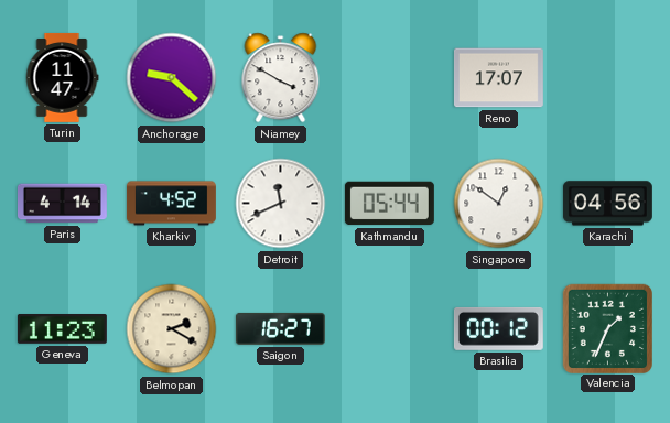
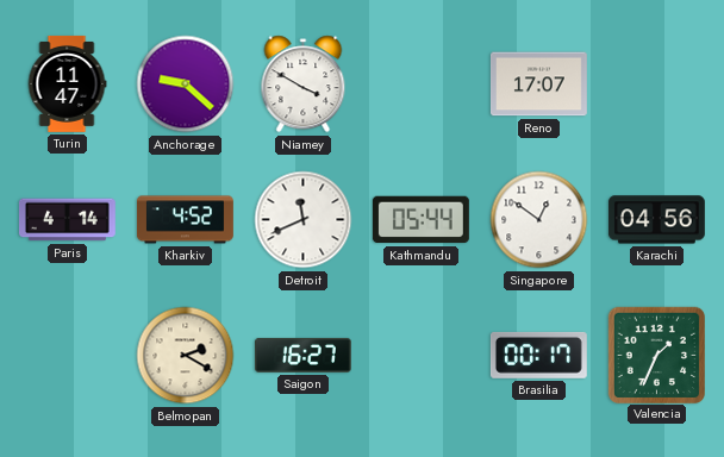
Geneva: 11:23 -> none (62, 329)
Brasilia: 00:12 -> 00:17 (538, 355)
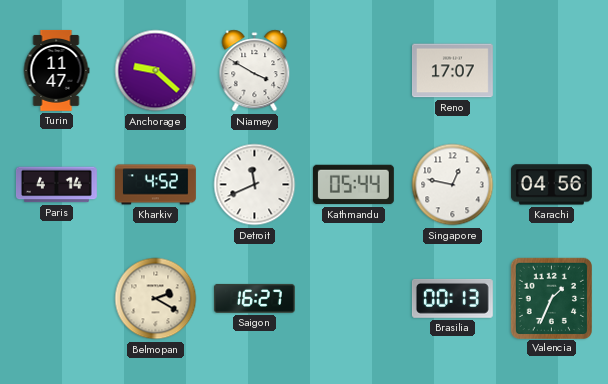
Singapore: 12:51 -> 12:47 (453, 185)
Brasilia: 00:17 -> 00:13 (452, 298)
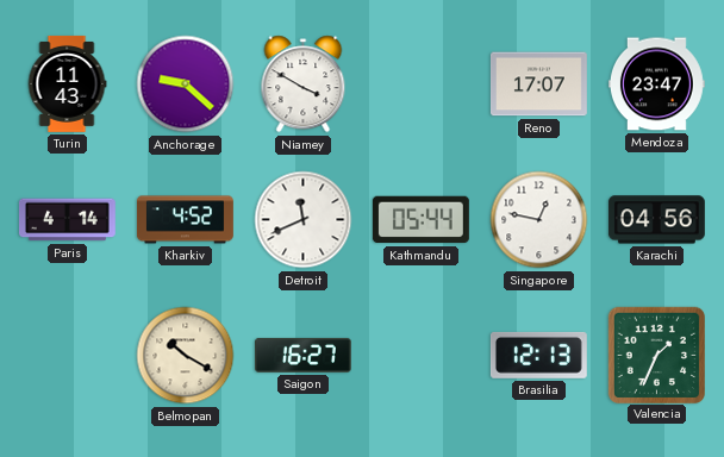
Turin: 11:47 -> 11:43 (67, 83)
Mendoza: none -> 23:47 (656, 84)
Belmopan: 2:20 -> 10:20 (186, 356)
Brasilia: 00:13 -> 12:13 (538, 355)
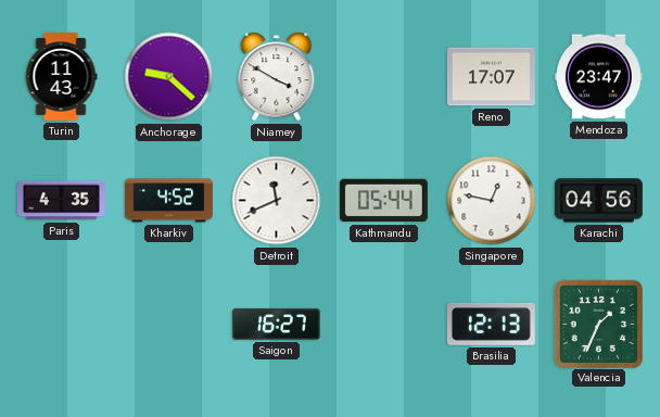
Paris: 4:14 -> 4:35 (61, 201)
Belmopan: 10:20 -> none (186, 356)
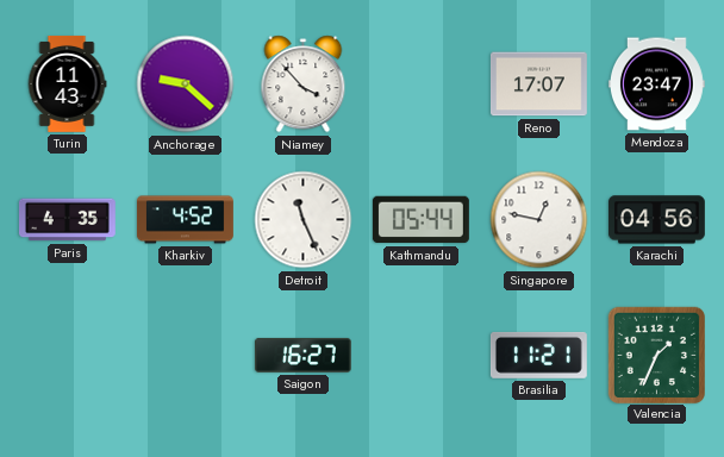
Niamey: 3:50 -> 3:53 (304, 84)
Detroit: 11:41 -> 11:26 (304, 220)
Brasilia: 12:13 -> 11:21 (538, 355)
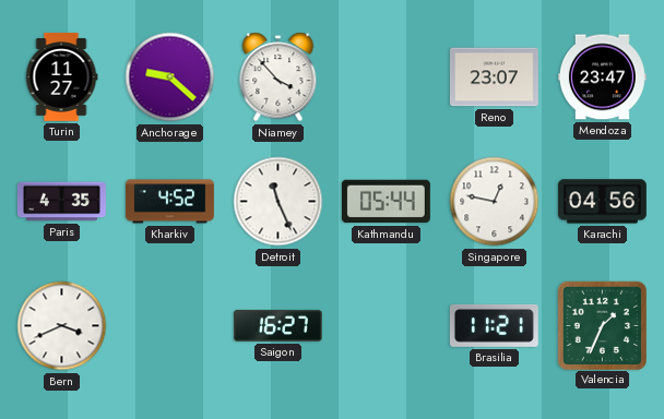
Turin: 11:43 -> 11:27 (61, 76)
Reno: 17:07 -> 23:07 (494, 77)
Bern: none -> 3:41 (62, 326)
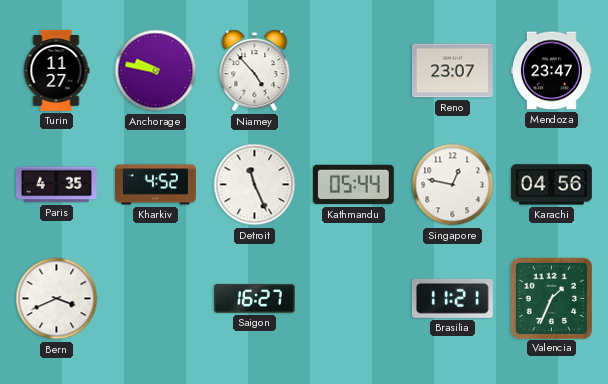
Anchorage: 9:22 -> 9:47 (156, 71)
Niamey: 3:53 -> 4:53 (255, 71)
